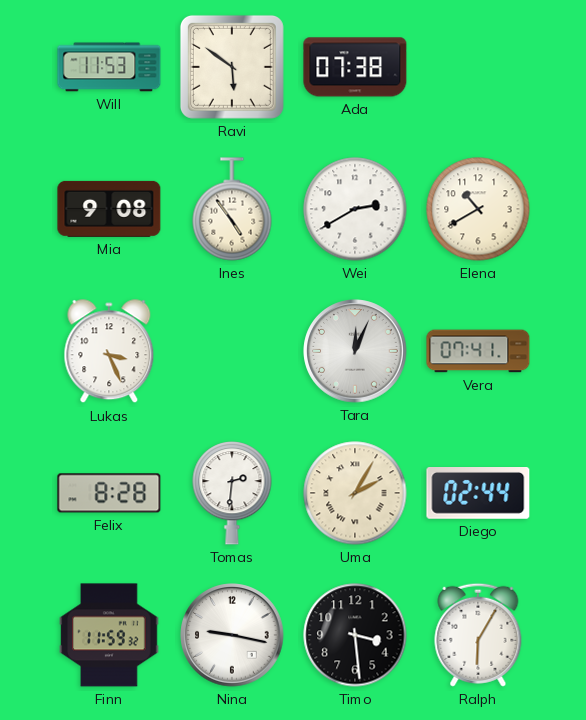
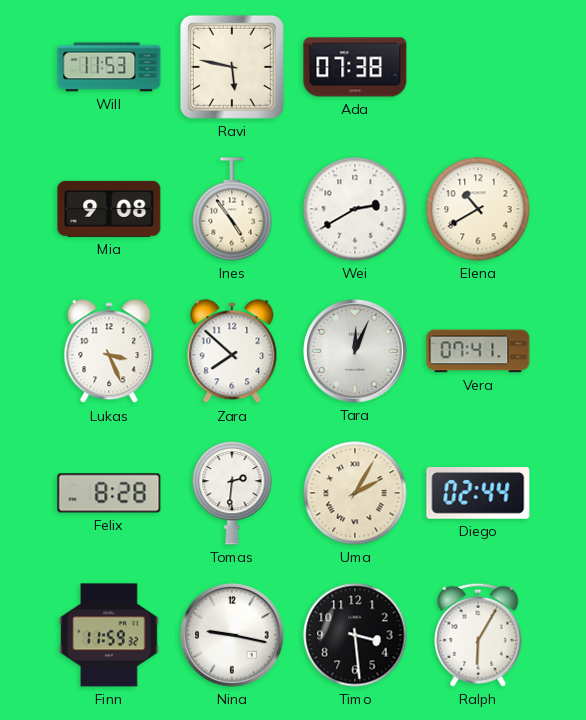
Ravi: 5:51 -> 5:47 (232, 67)
Zara: none -> 7:52 (232, 352)
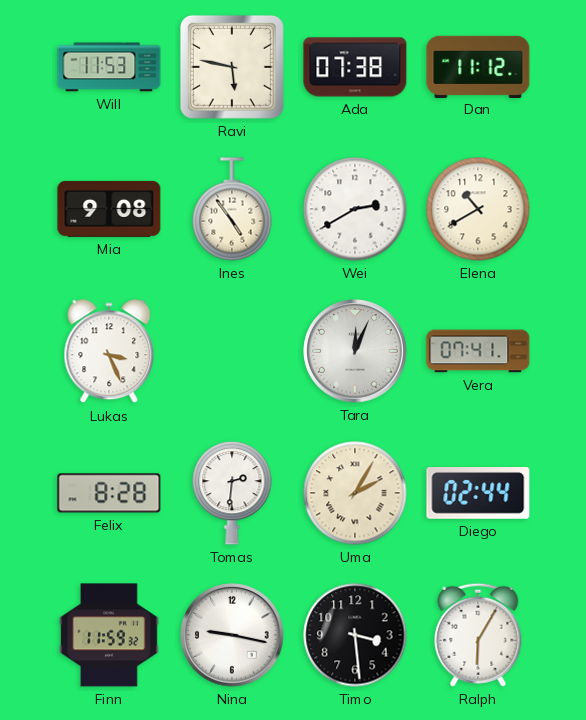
Dan: none -> 11:12 (478, 66)
Zara: 7:52 -> none (232, 352)
